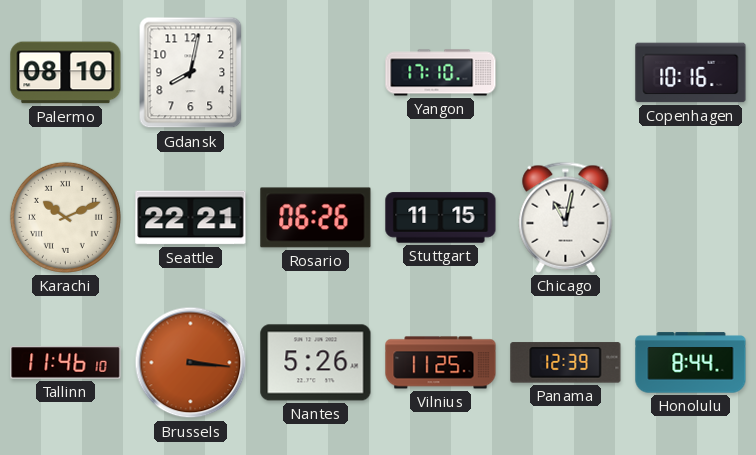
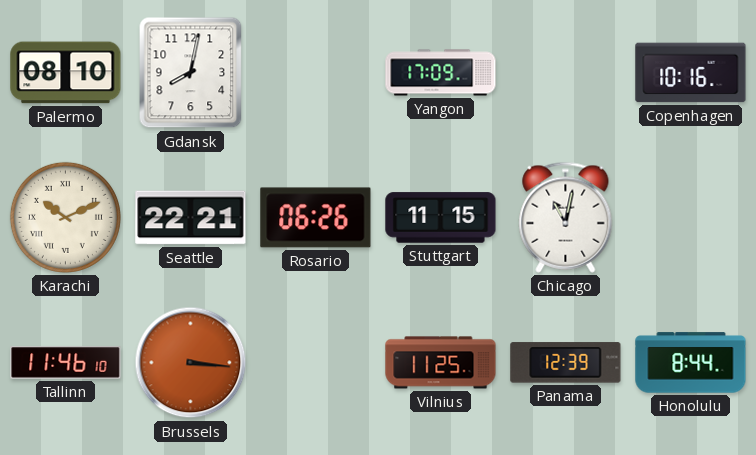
Yangon: 17:10 -> 17:09 (441, 73)
Nantes: 5:26 -> none (316, 363)
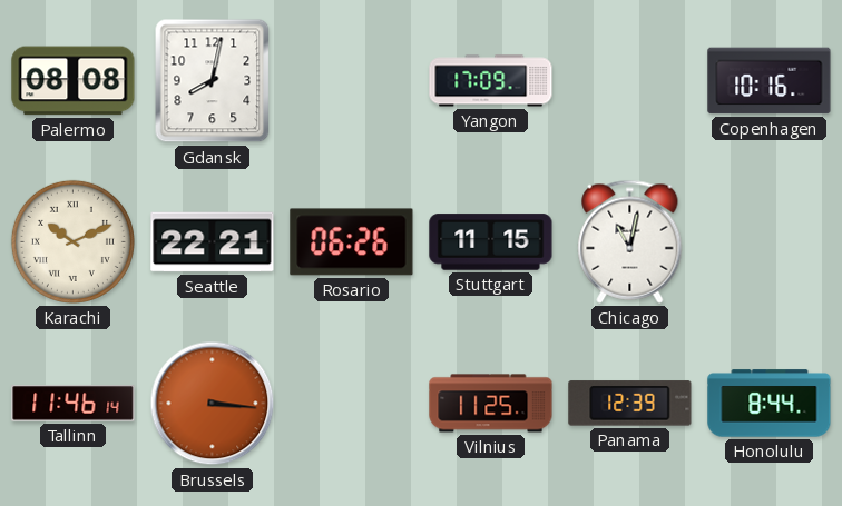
Palermo: 08:10 -> 08:08 (74, 81)
Tallinn: 11:46:10 -> 11:46:14 (74, 404)
